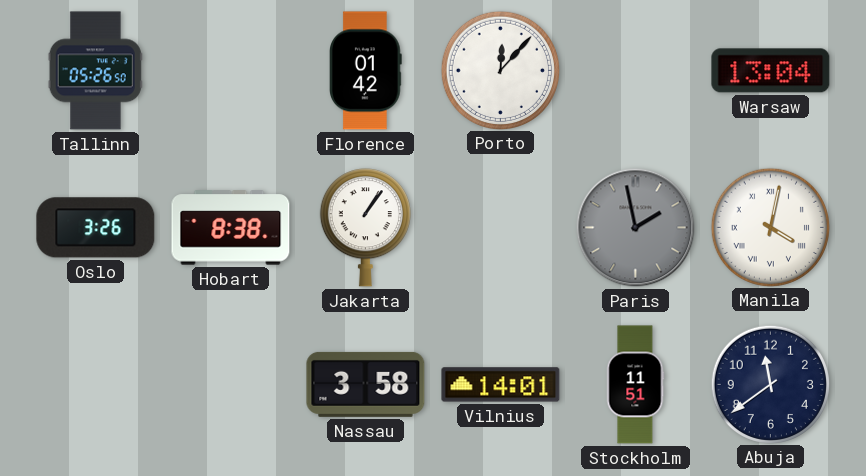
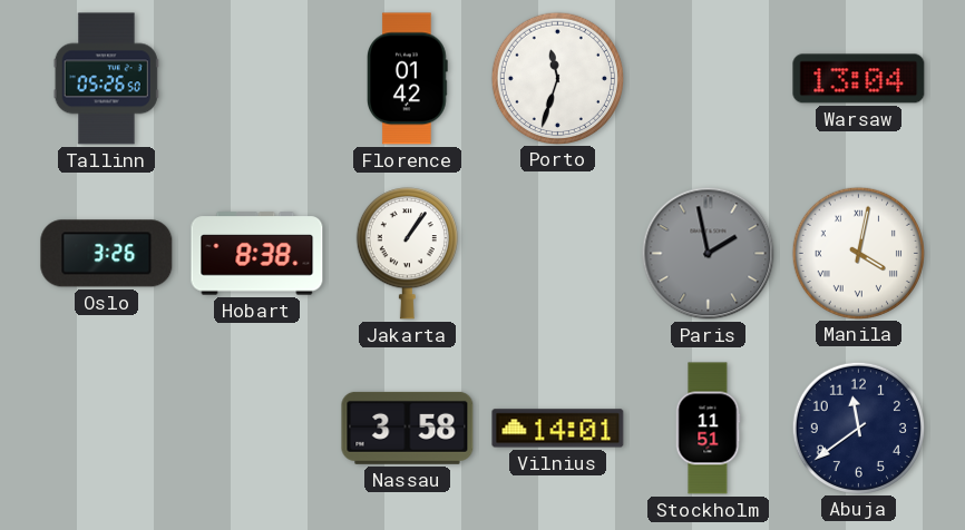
Porto: 12:07 -> 11:33 (557, 78)
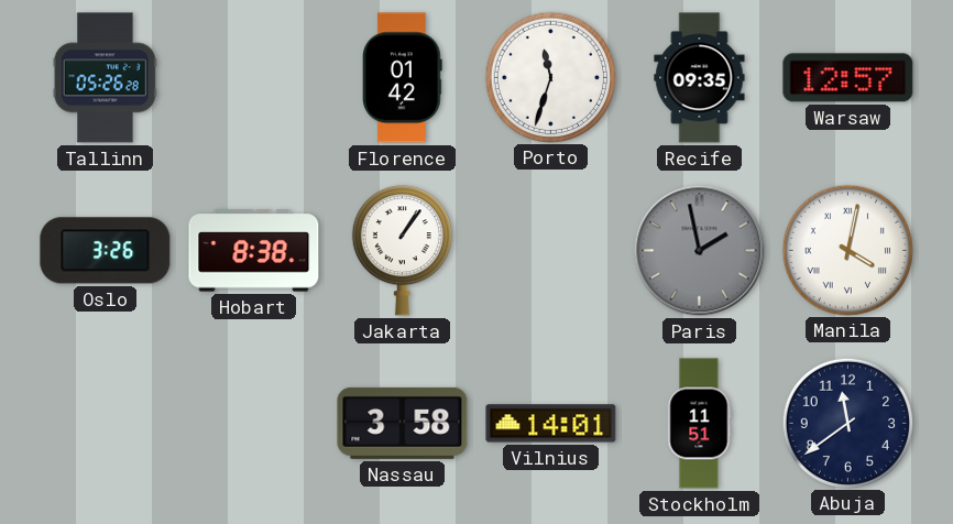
Tallinn: 05:26:50 -> 05:26:28 (105, 78)
Recife: none -> 09:35 (700, 78)
Warsaw: 13:04 -> 12:57 (848, 78)
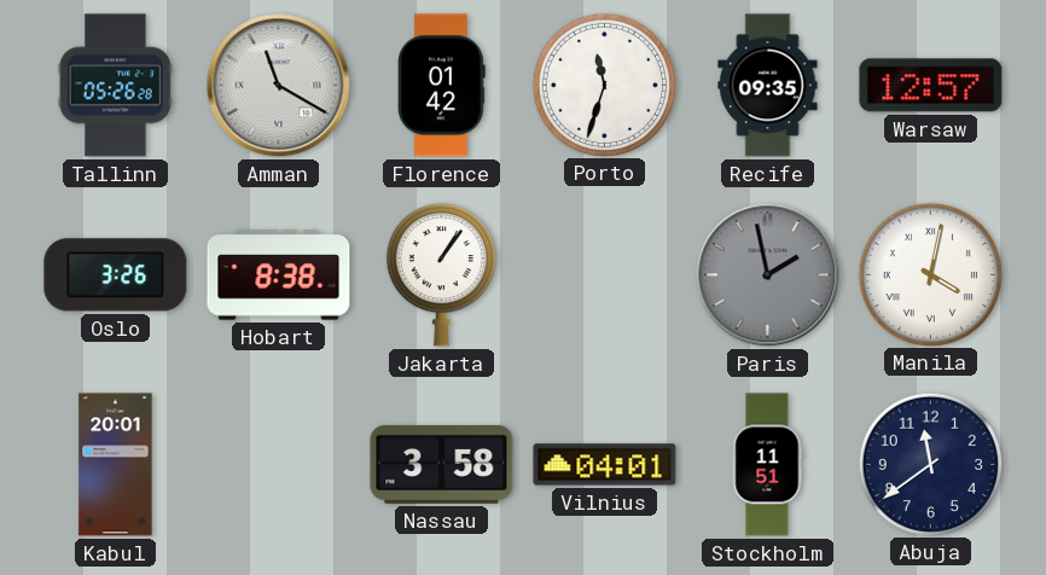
Amman: none -> 11:20 (279, 86)
Kabul: none -> 20:01 (116, 465)
Vilnius: 14:01 -> 04:01 (605, 465)
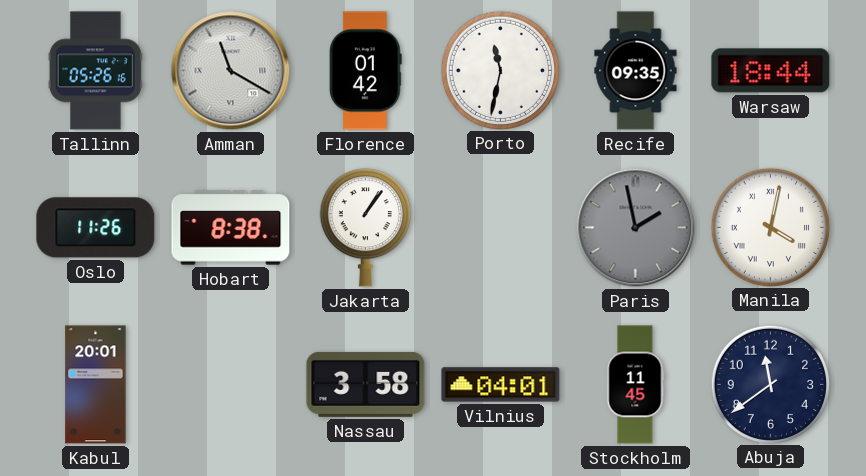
Tallinn: 05:26:28 -> 05:26:16 (95, 71)
Porto: 11:33 -> 11:32 (500, 70)
Warsaw: 12:57 -> 18:44 (771, 71)
Oslo: 3:26 -> 11:26 (96, 228)
Stockholm: 11:51 -> 11:45 (635, 385)
